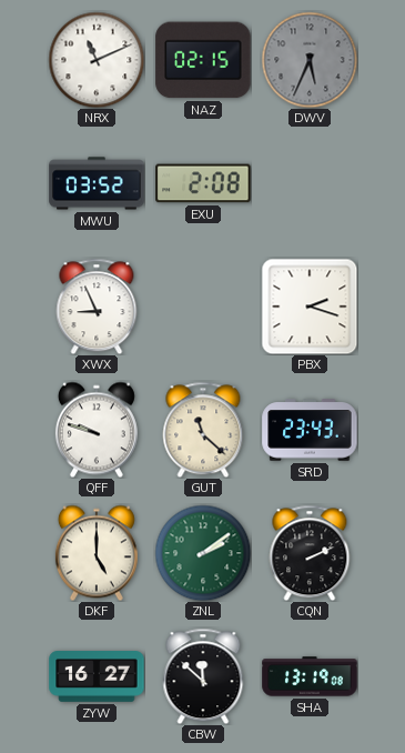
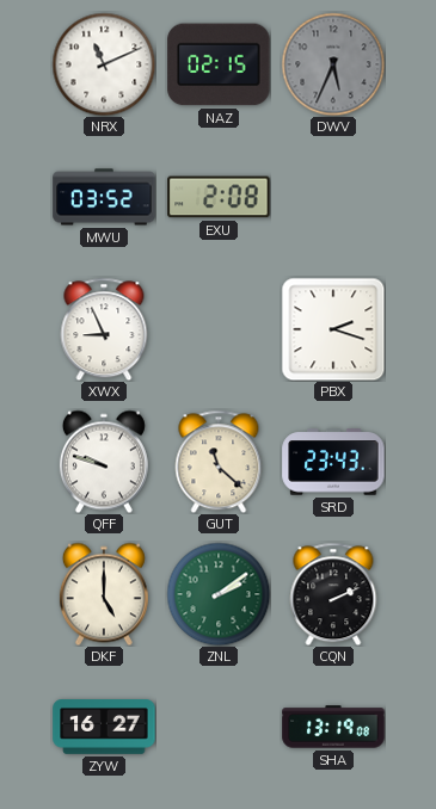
CBW: 11:52 -> none (203, 676)
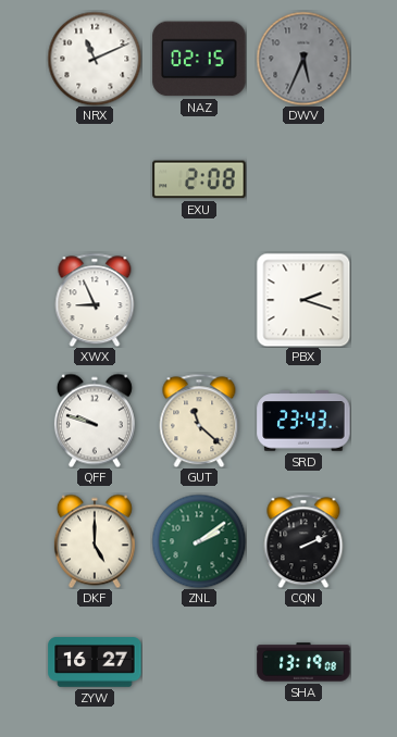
MWU: 03:52 -> none (104, 197)
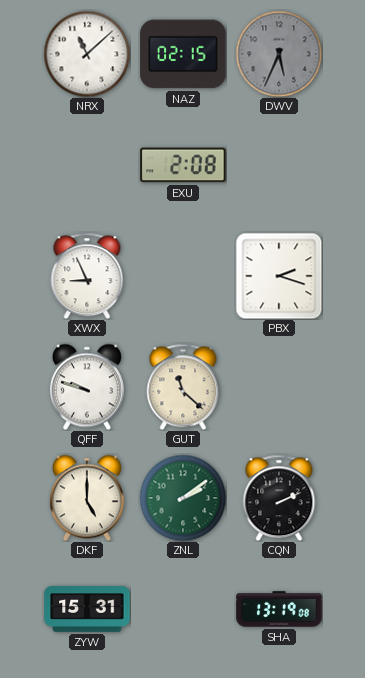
NRX: 11:11 -> 11:08 (87, 54)
SRD: 23:43 -> none (303, 421)
ZYW: 16:27 -> 15:31 (87, 609)
